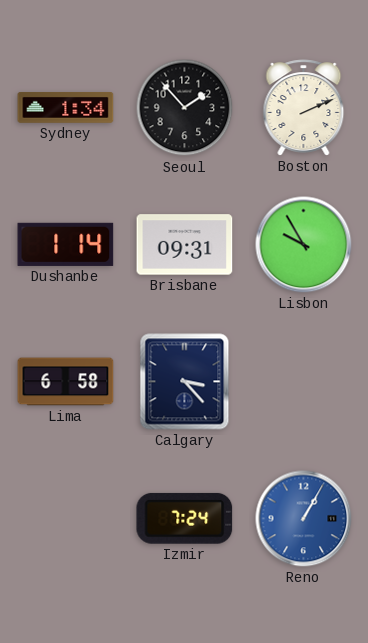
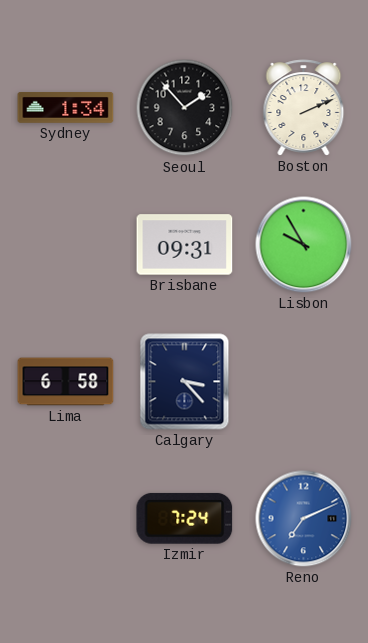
Dushanbe: 1:14 -> none (66, 244)
Reno: 1:05 -> 7:11 (304, 519)
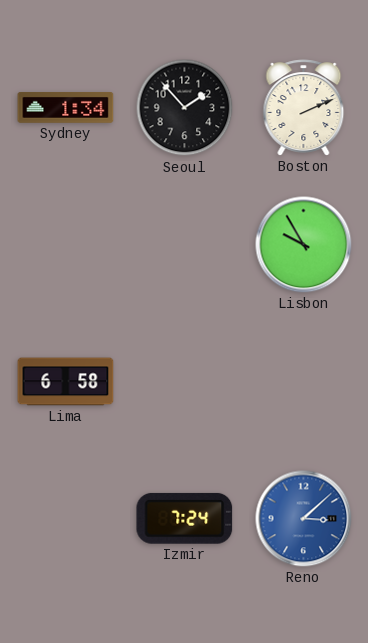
Brisbane: 09:31 -> none (185, 245)
Calgary: 3:23 -> none (185, 382)
Reno: 7:11 -> 3:08 (304, 519)
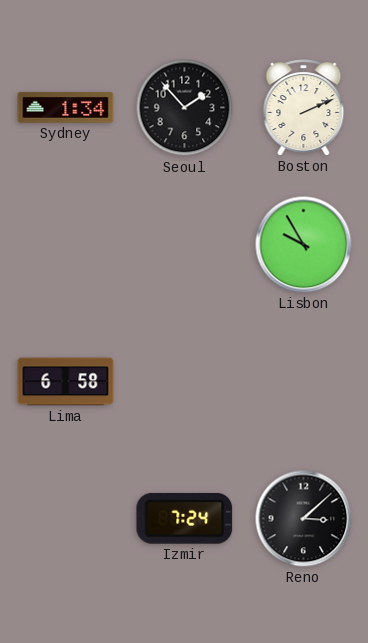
Reno dial: blue -> black (304, 519)
